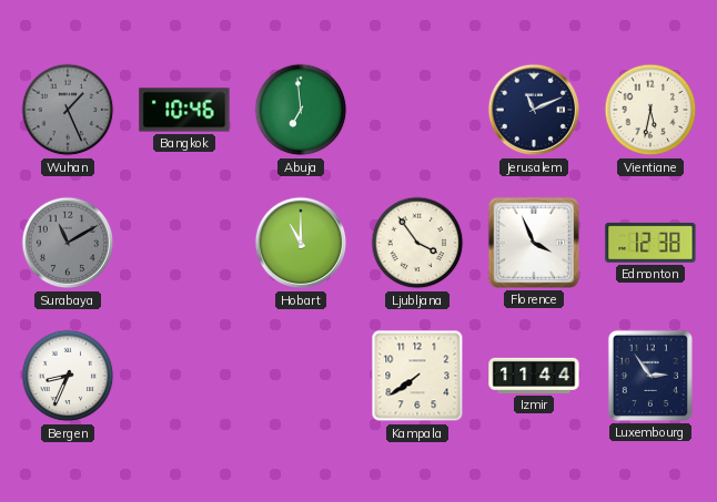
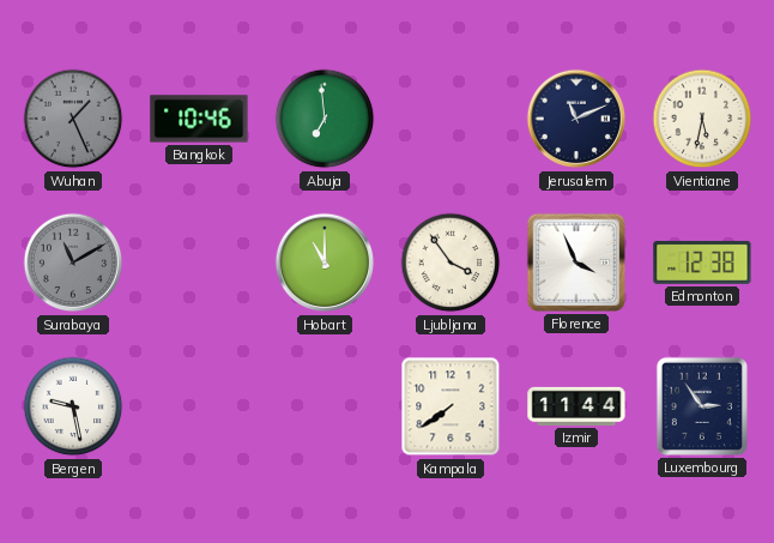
Bergen: 8:34 -> 9:28 (73, 406)
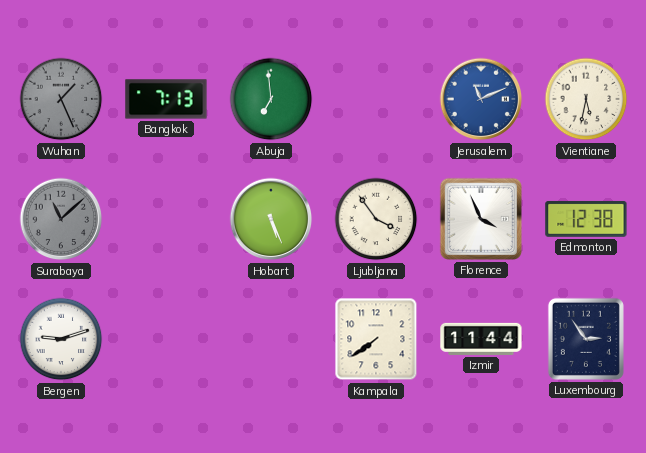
Bangkok: 10:46 -> 7:13 (166, 99)
Jerusalem dial: navy -> blue (481, 99)
Surabaya: 11:10 -> 11:08 (61, 219)
Hobart: 11:00 -> 5:26 (271, 219)
Bergen: 9:28 -> 9:12 (61, 339)
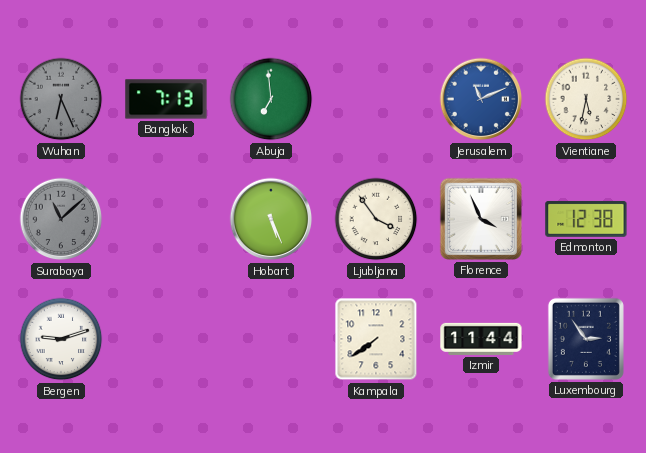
Wuhan: 1:26 -> 6:26 (61, 99)
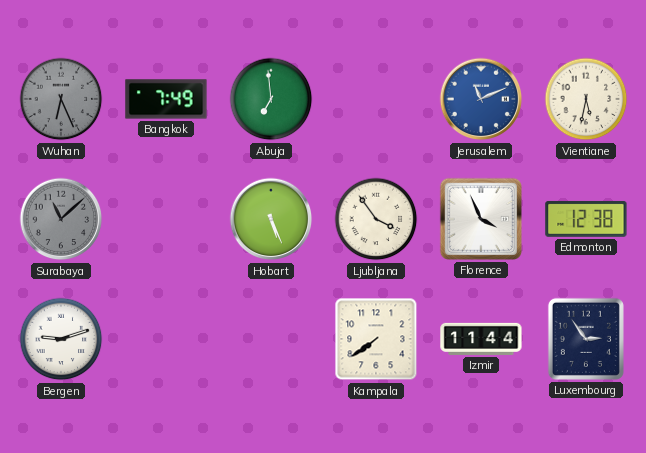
Bangkok: 7:13 -> 7:49 (166, 99)
